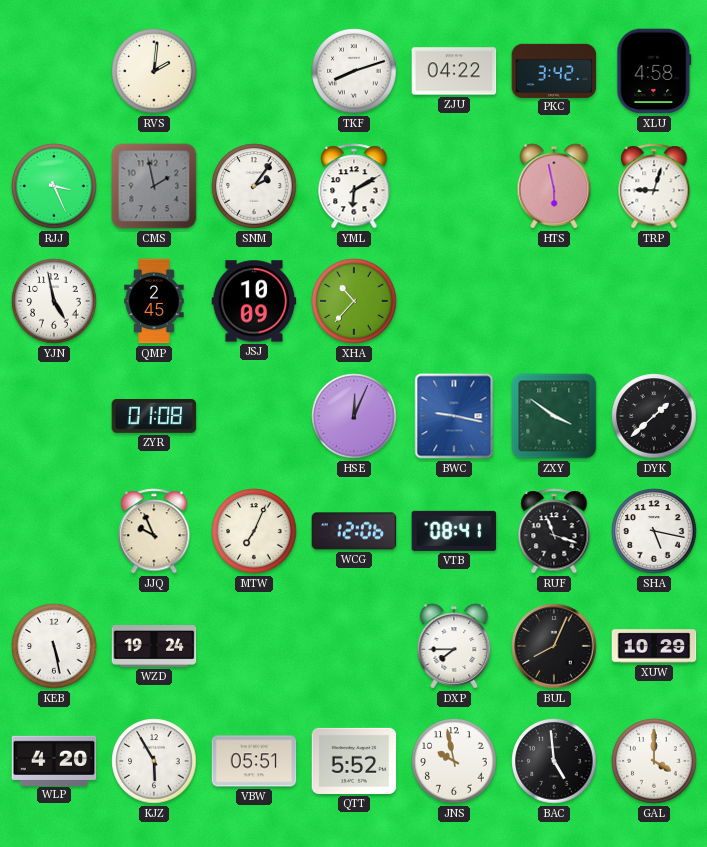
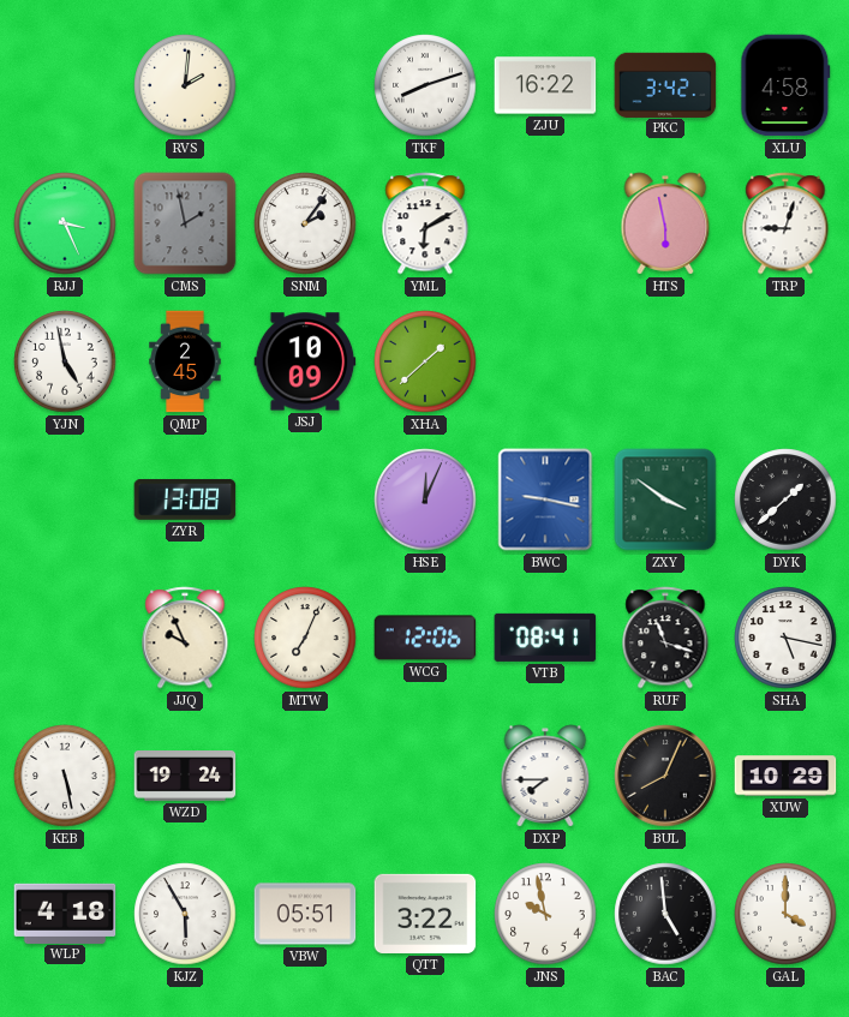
ZJU: 04:22 -> 16:22 (545, 85)
XHA: 10:37 -> 1:38 (425, 361)
ZYR: 01:08 -> 13:08 (185, 499)
WLP: 4:20 -> 4:18 (65, 913)
QTT: 5:52 -> 3:22 (425, 914)
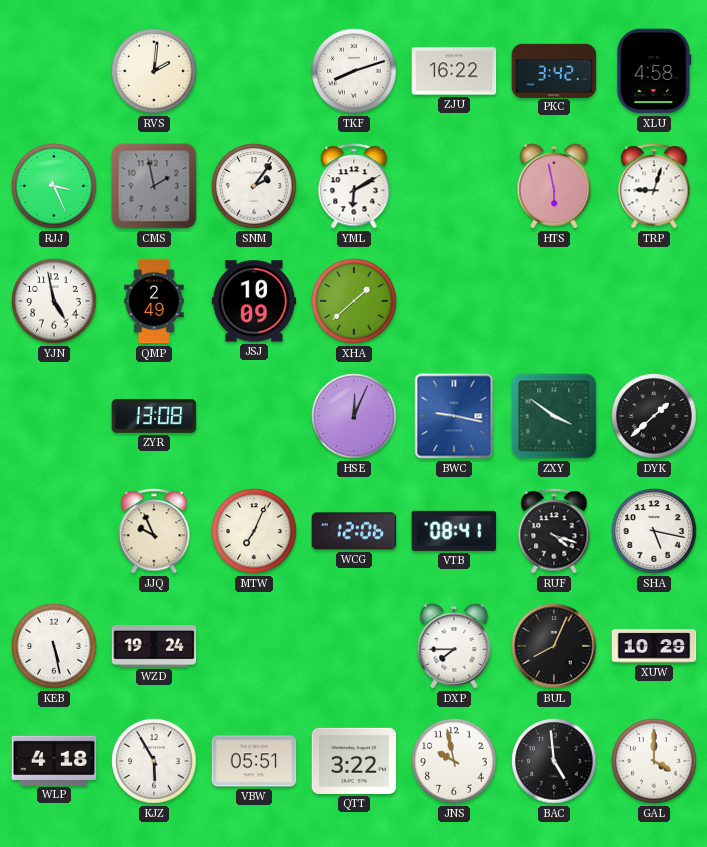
QMP: 2:45 -> 2:49 (154, 301)
RUF: 11:18 -> 4:18 (554, 531)
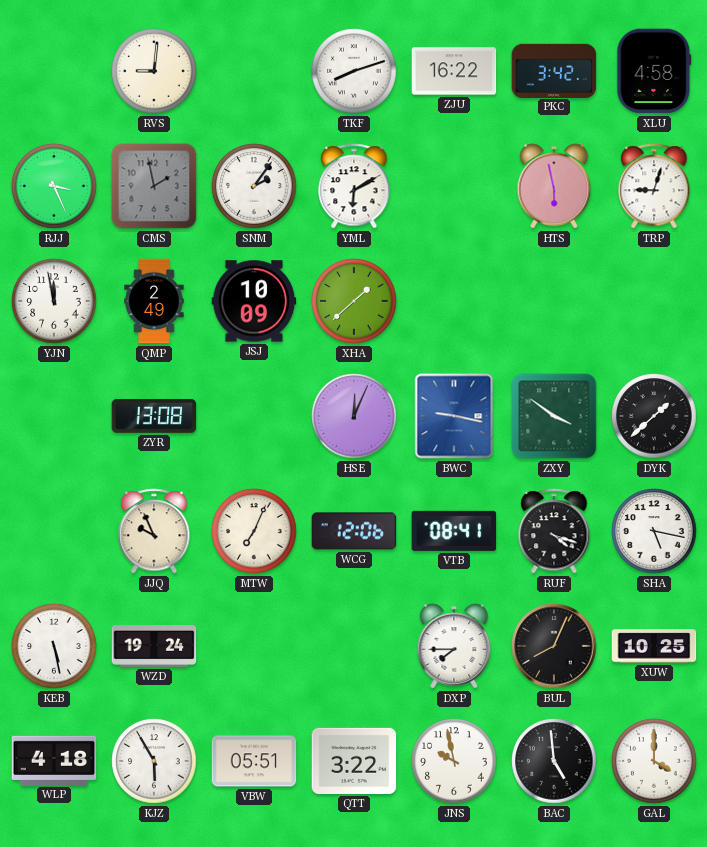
RVS: 2:01 -> 9:01 (154, 71)
YJN: 4:58 -> 11:58 (54, 301)
XUW: 10:29 -> 10:25 (654, 646)
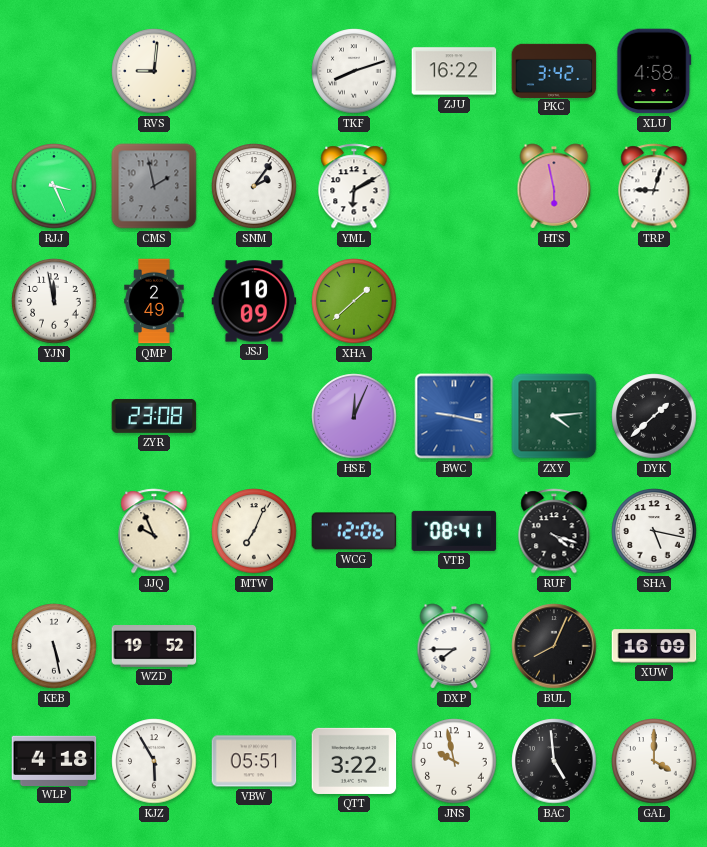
ZYR: 13:08 -> 23:08 (154, 416)
ZXY: 3:51 -> 4:14 (554, 416)
WZD: 19:24 -> 19:52 (154, 647)
XUW: 10:25 -> 16:09 (654, 646)
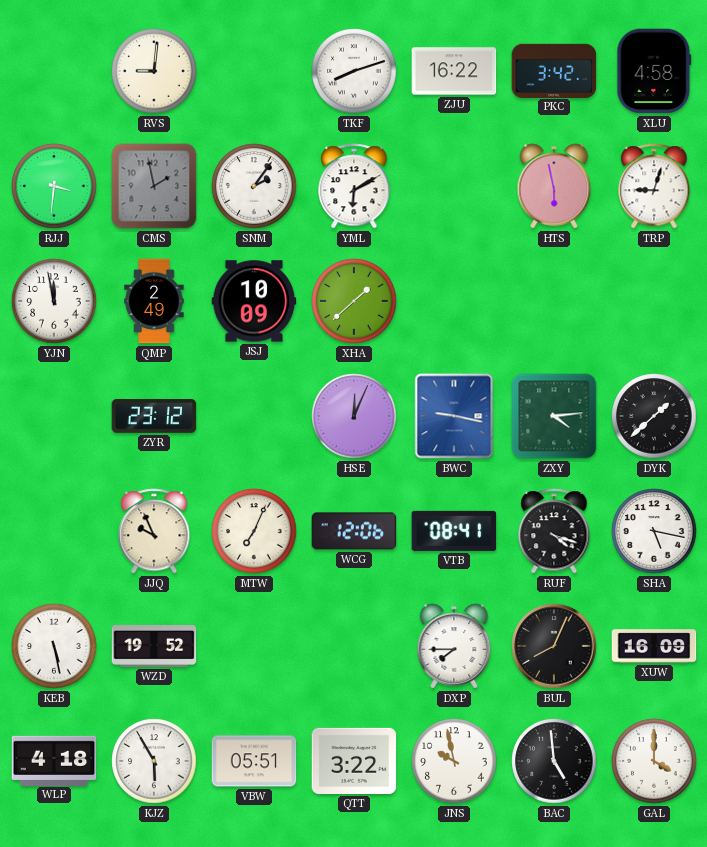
RJJ: 3:26 -> 3:31 (54, 186)
ZYR: 23:08 -> 23:12 (154, 416)
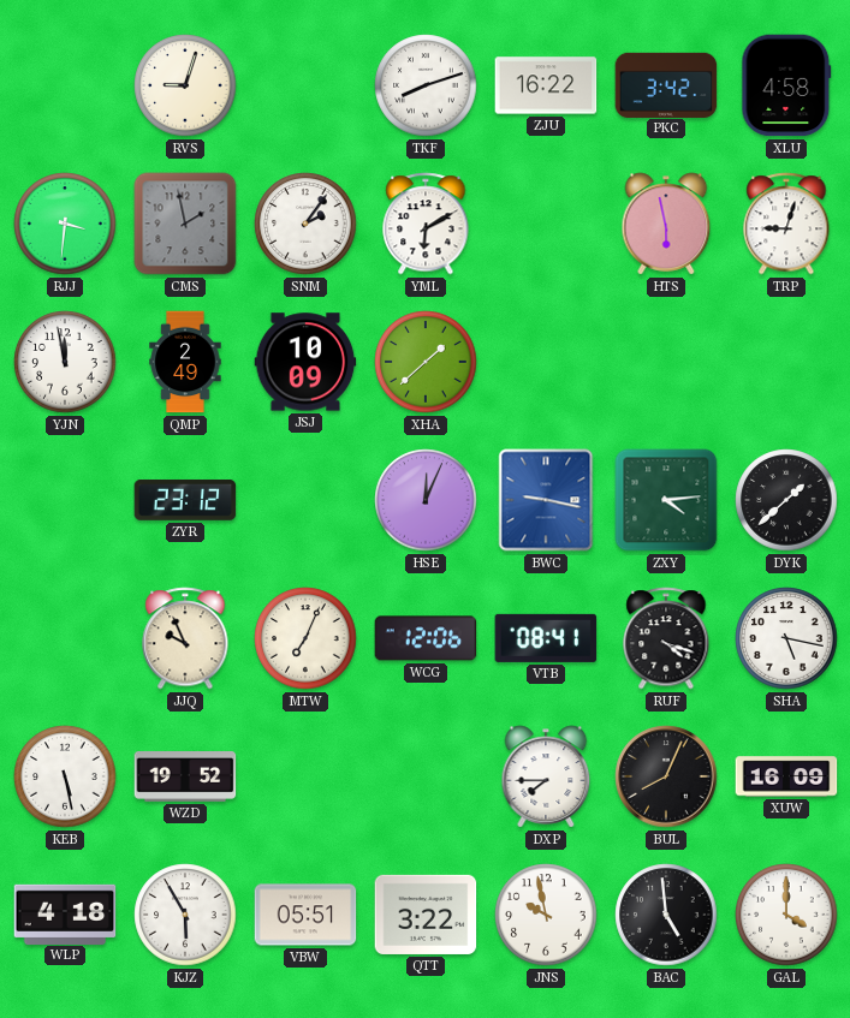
RVS: 9:01 -> 9:03 (185, 85)
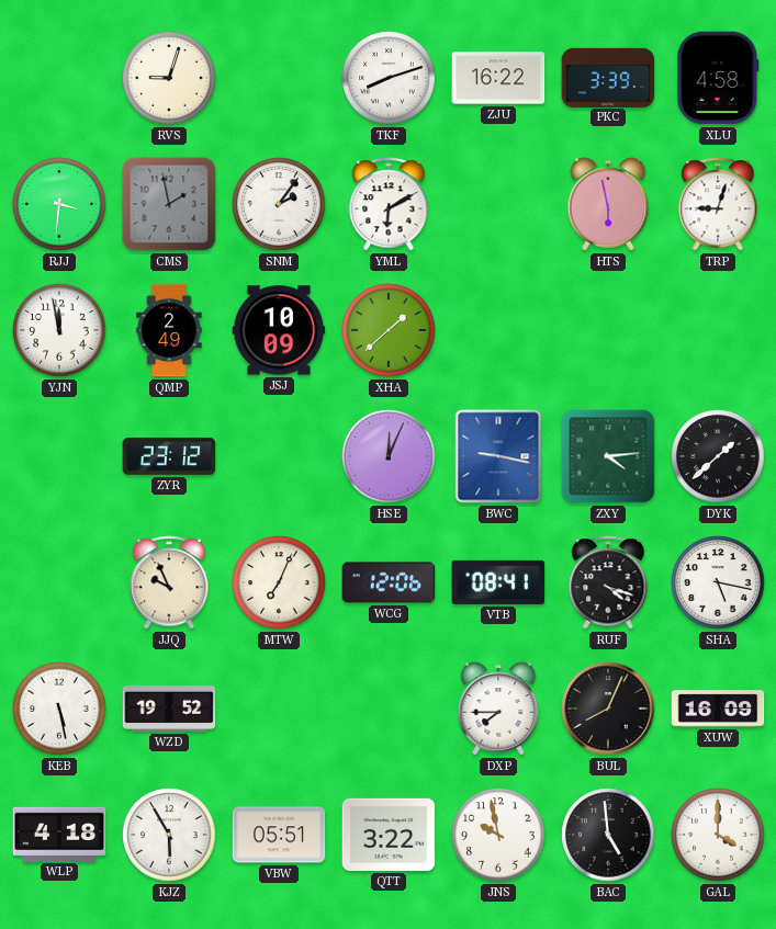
PKC: 3:42 -> 3:39 (608, 77)
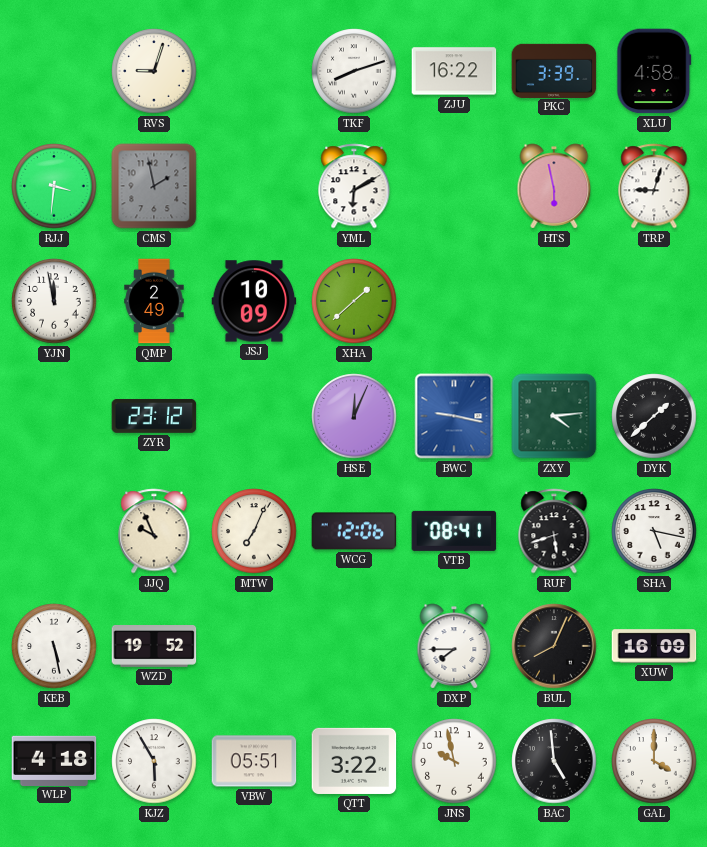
SNM: 2:06 -> none (279, 204)
RUF: 4:18 -> 5:42 (554, 531)
